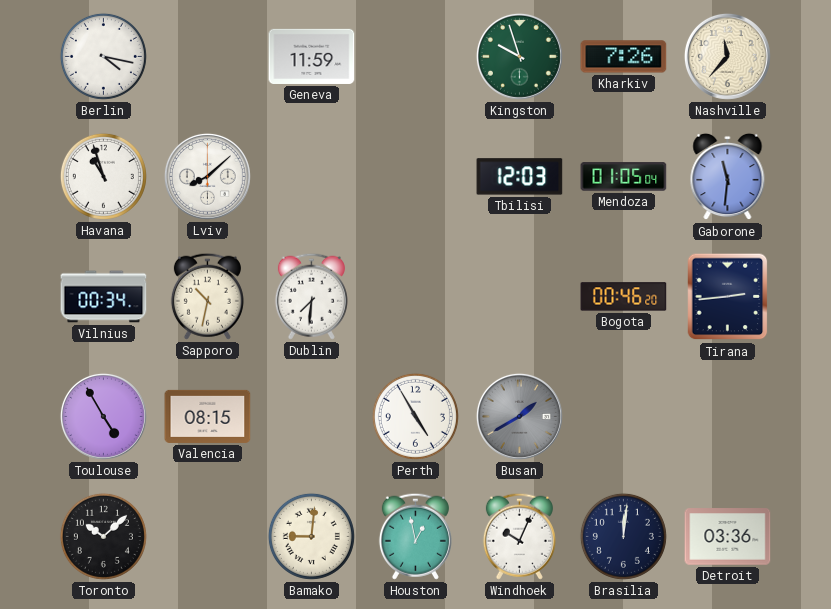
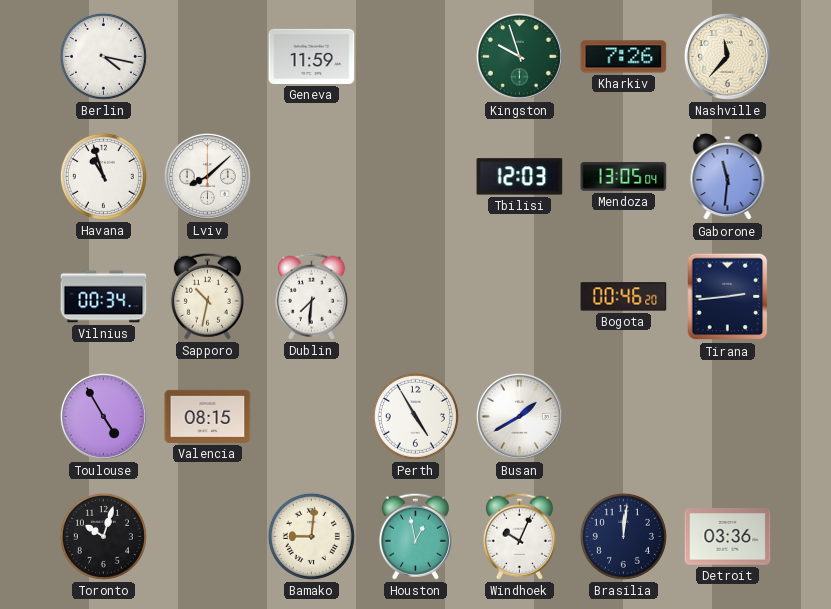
Mendoza: 01:05 -> 13:05 (624, 177)
Busan dial: grey -> white (519, 416)
Toronto: 10:08 -> 10:03 (103, 536)
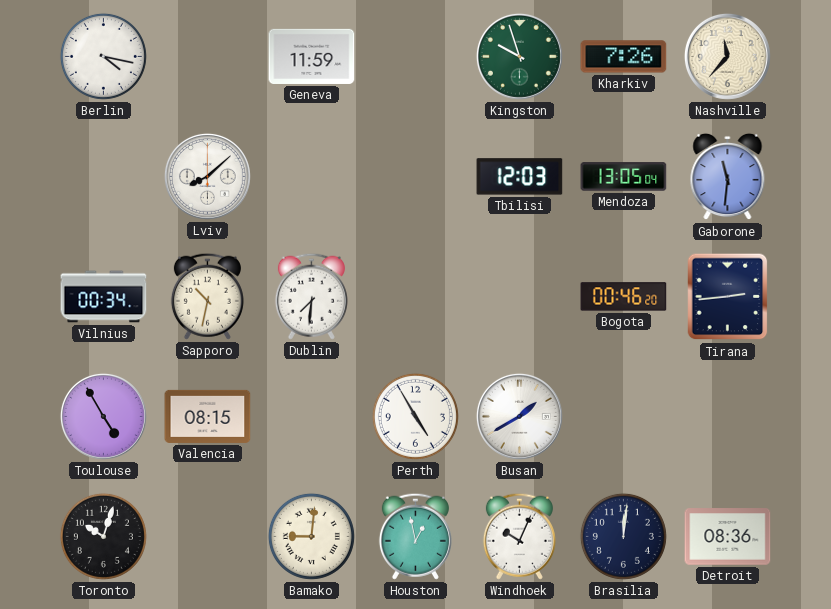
Havana: 10:57 -> none (103, 176)
Detroit: 03:36 -> 08:36 (728, 537)
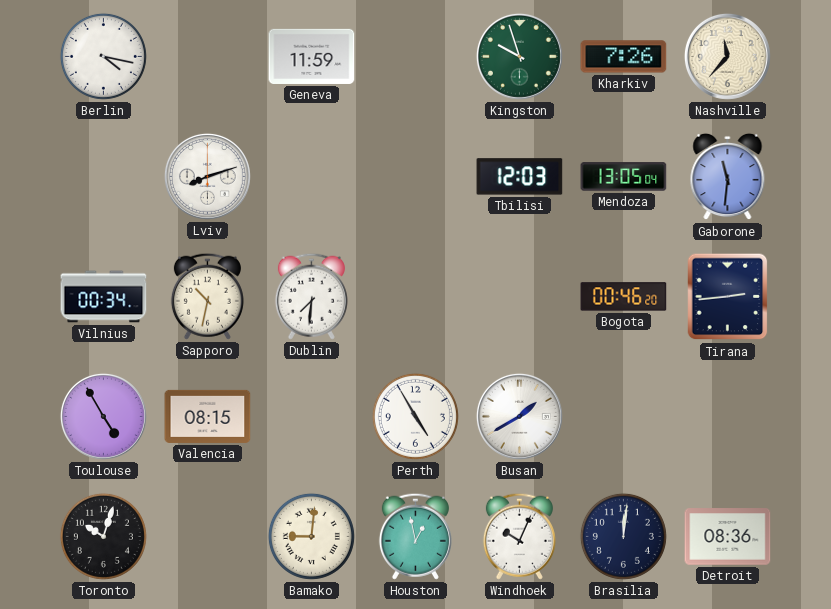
Lviv: 8:08 -> 8:12 (207, 176)
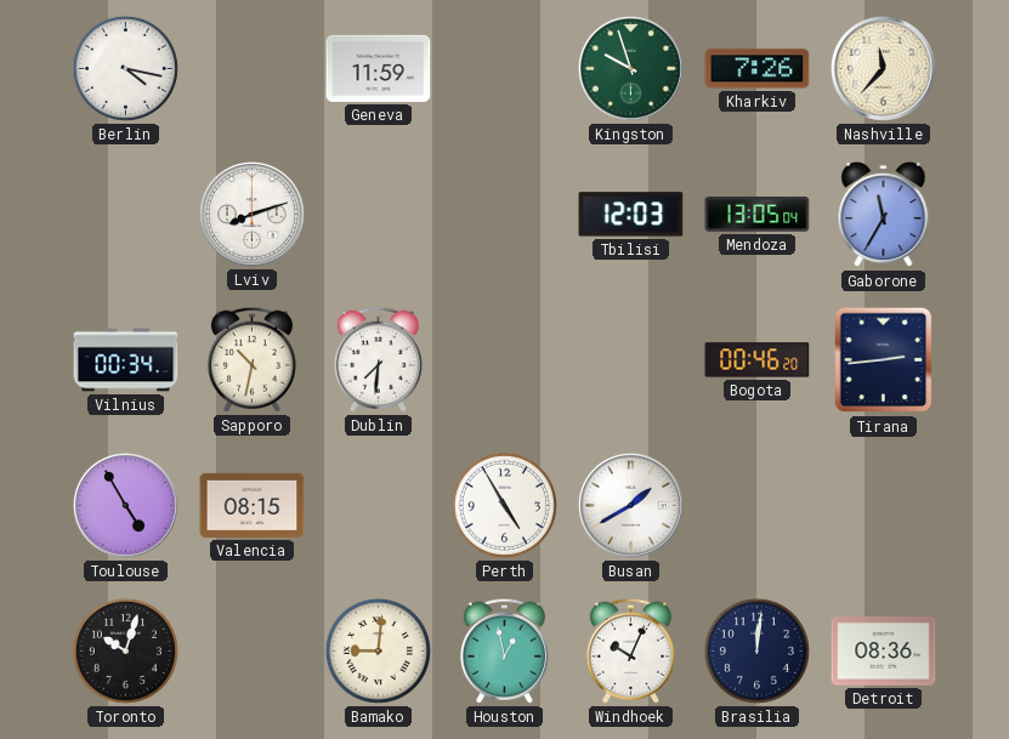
Gaborone: 11:31 -> 11:35 (884, 215)
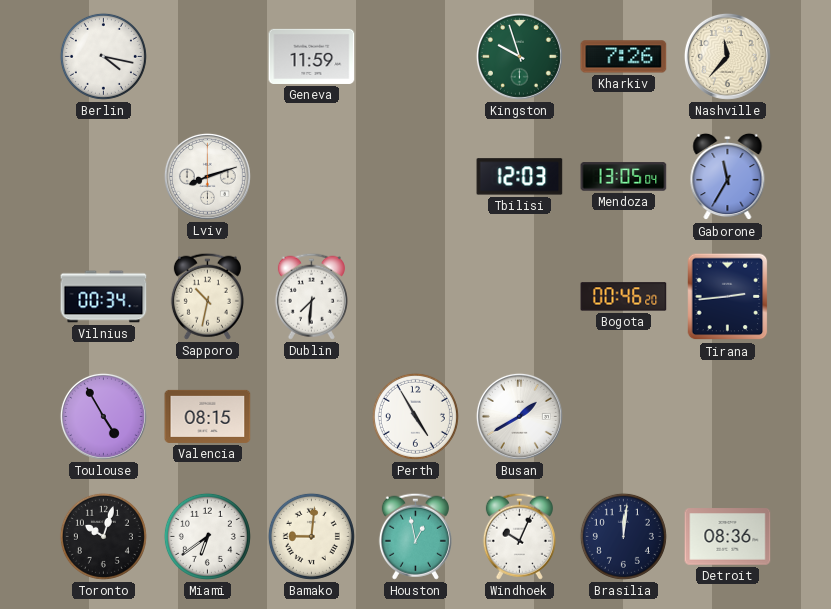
Miami: none -> 6:39 (207, 536)
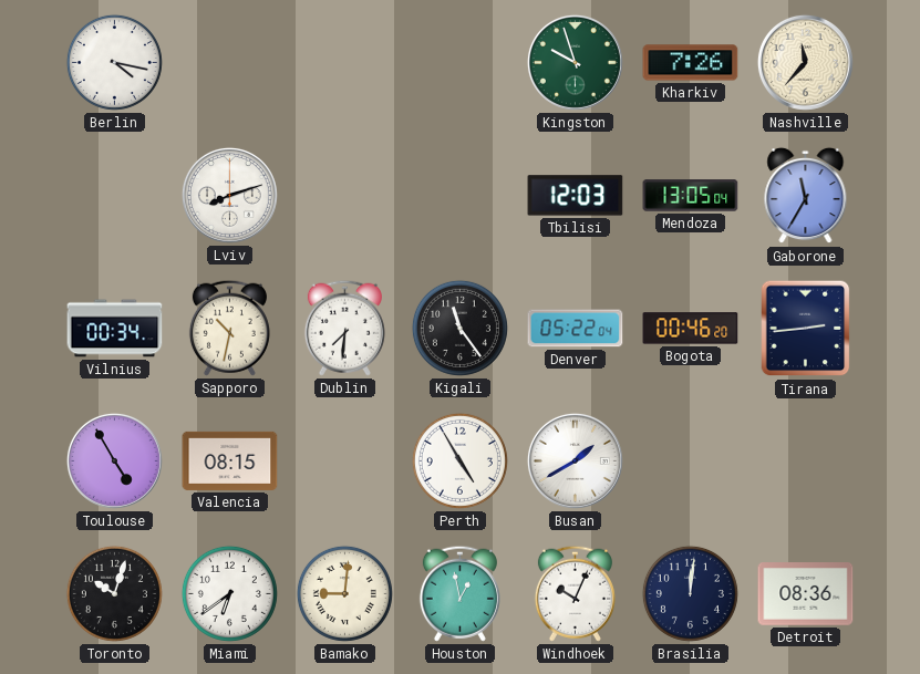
Geneva: 11:59 -> none (312, 56)
Kigali: none -> 11:24 (459, 328)
Denver: none -> 05:22 (576, 329)
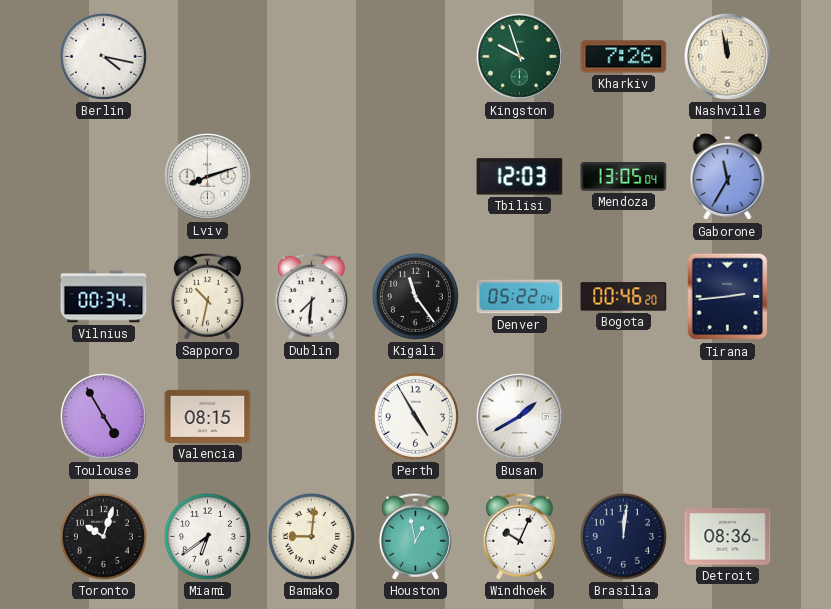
Nashville: 11:37 -> 11:58 (727, 56)
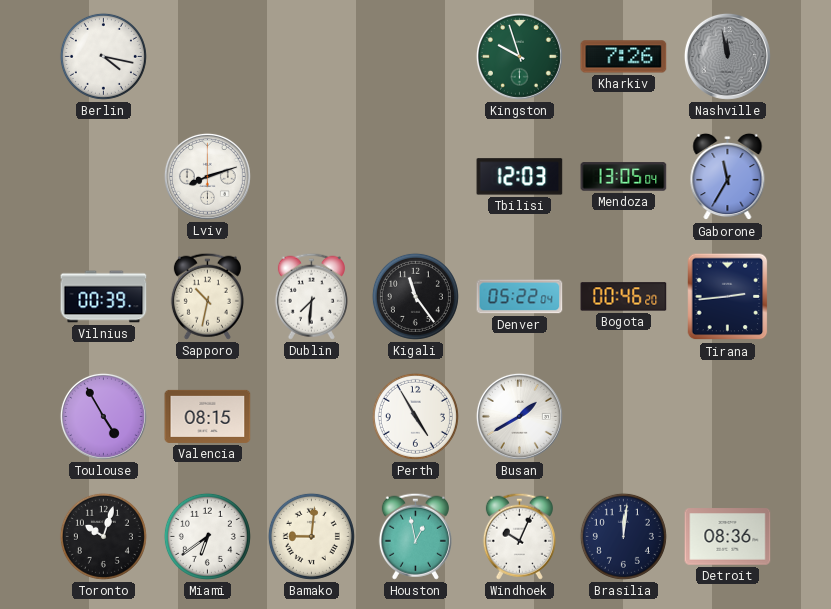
Nashville dial: cream -> grey (727, 56)
Vilnius: 00:34 -> 00:39 (104, 297)
